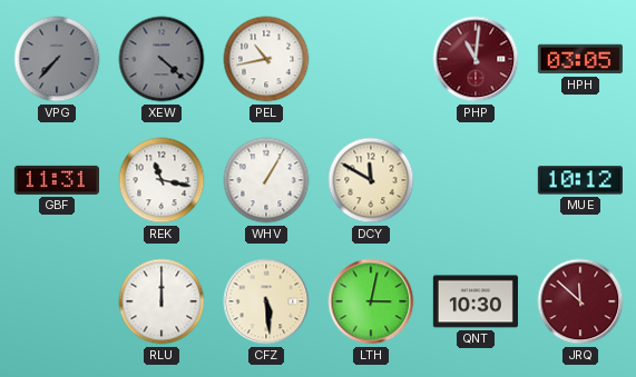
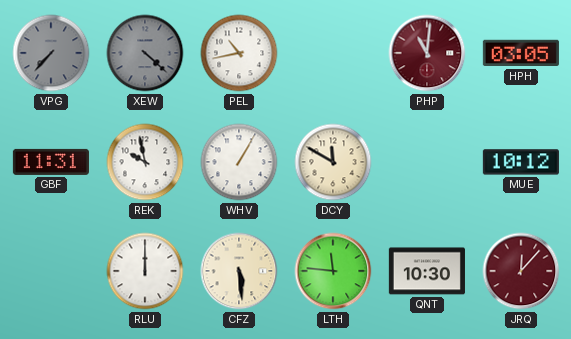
REK: 11:17 -> 9:58 (145, 162)
LTH: 3:02 -> 11:46 (333, 271)
JRQ: 11:52 -> 12:07 (521, 271)
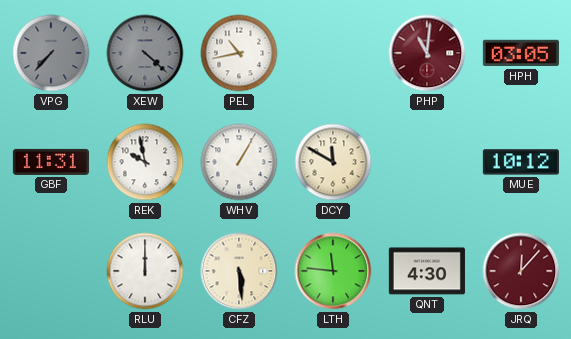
QNT: 10:30 -> 4:30 (427, 271)
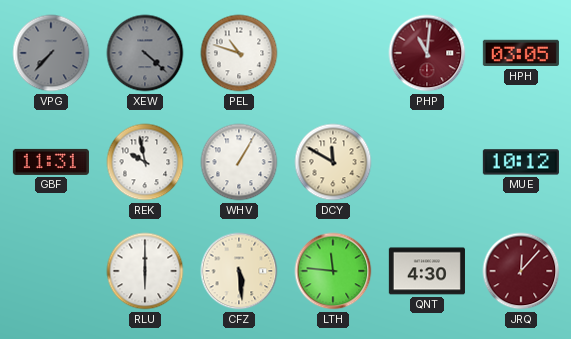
PEL: 10:43 -> 10:48 (239, 53)
RLU: 12:00 -> 6:00 (145, 271)
